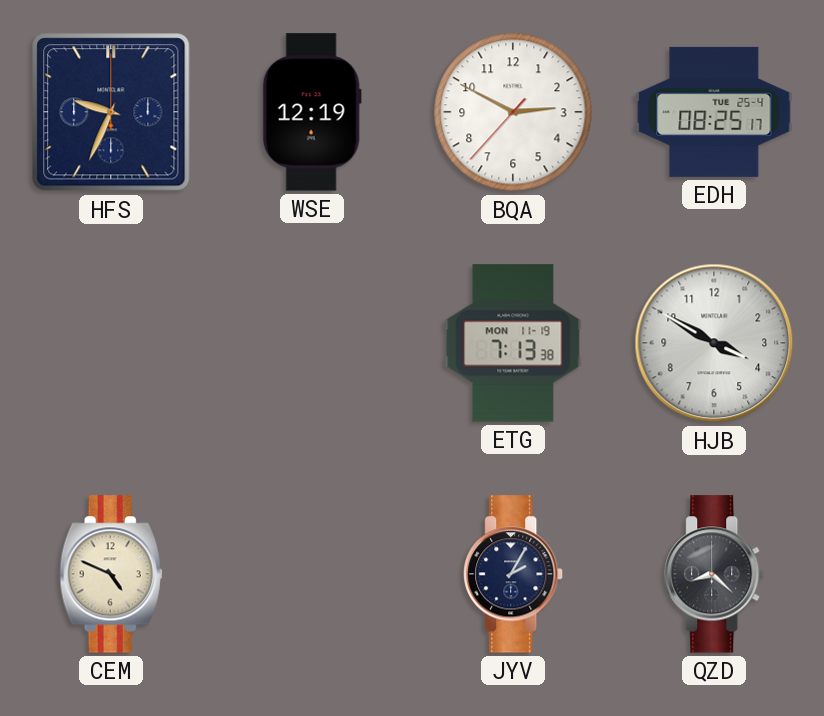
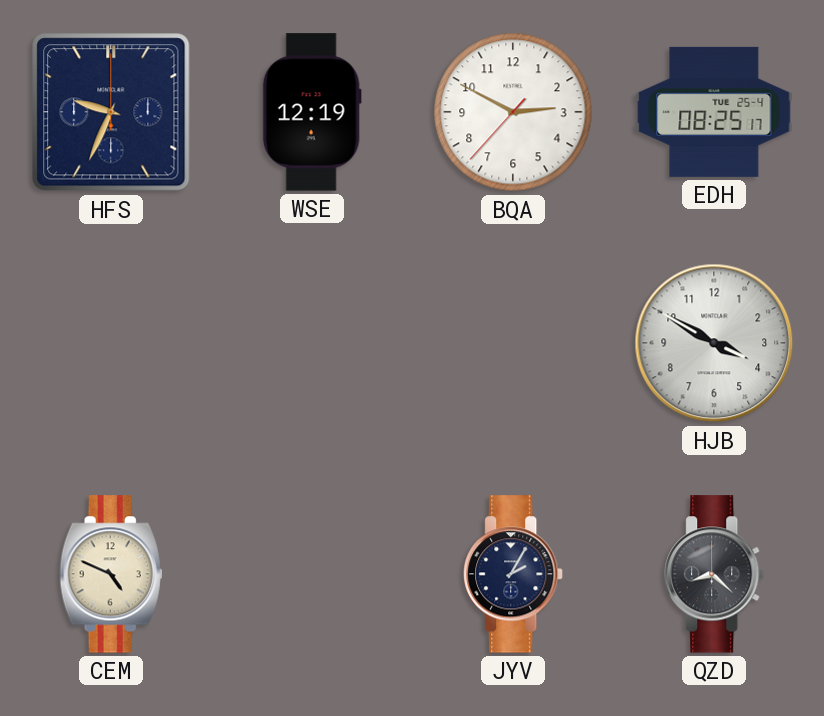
ETG: 7:13 -> none (513, 343)
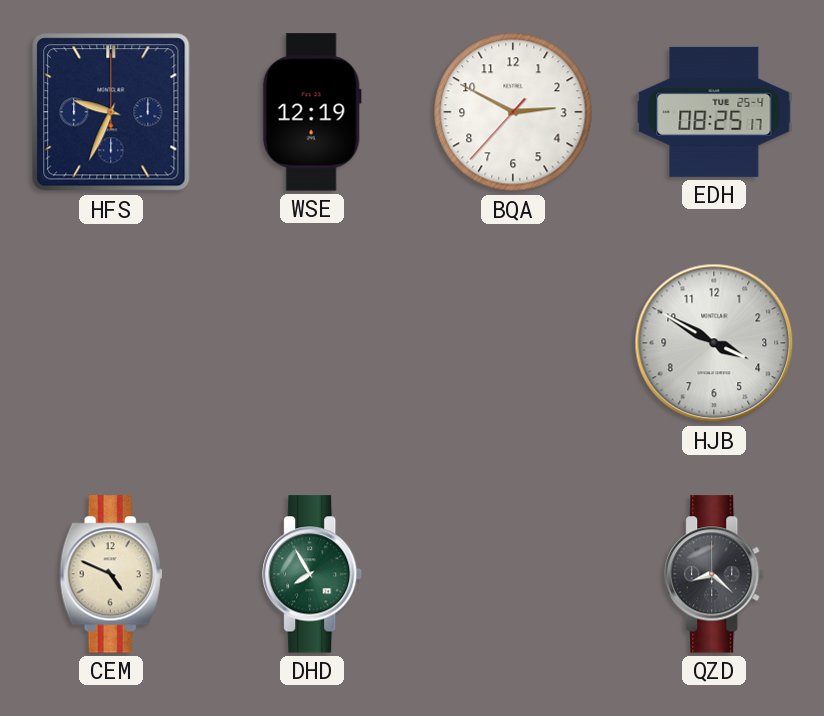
DHD: none -> 7:55 (313, 574)
JYV: 2:05 -> none (514, 574)
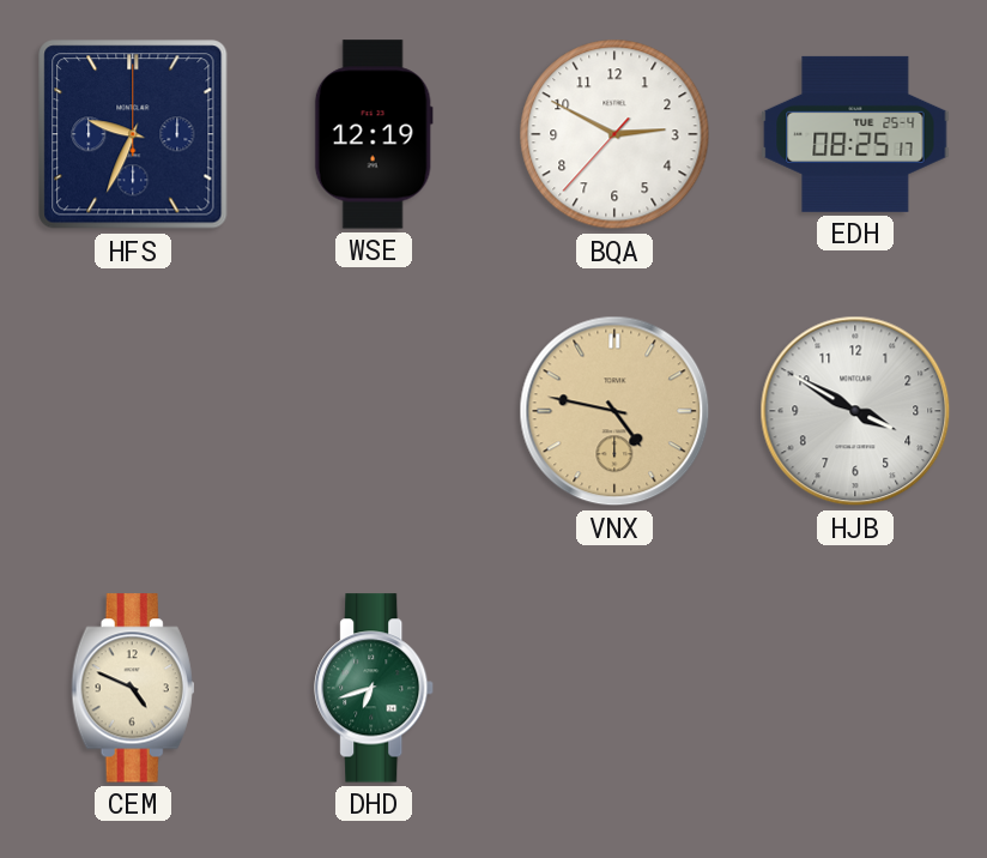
VNX: none -> 4:47 (614, 411)
DHD: 7:55 -> 6:42 (375, 688)
QZD: 8:22 -> none (715, 574)
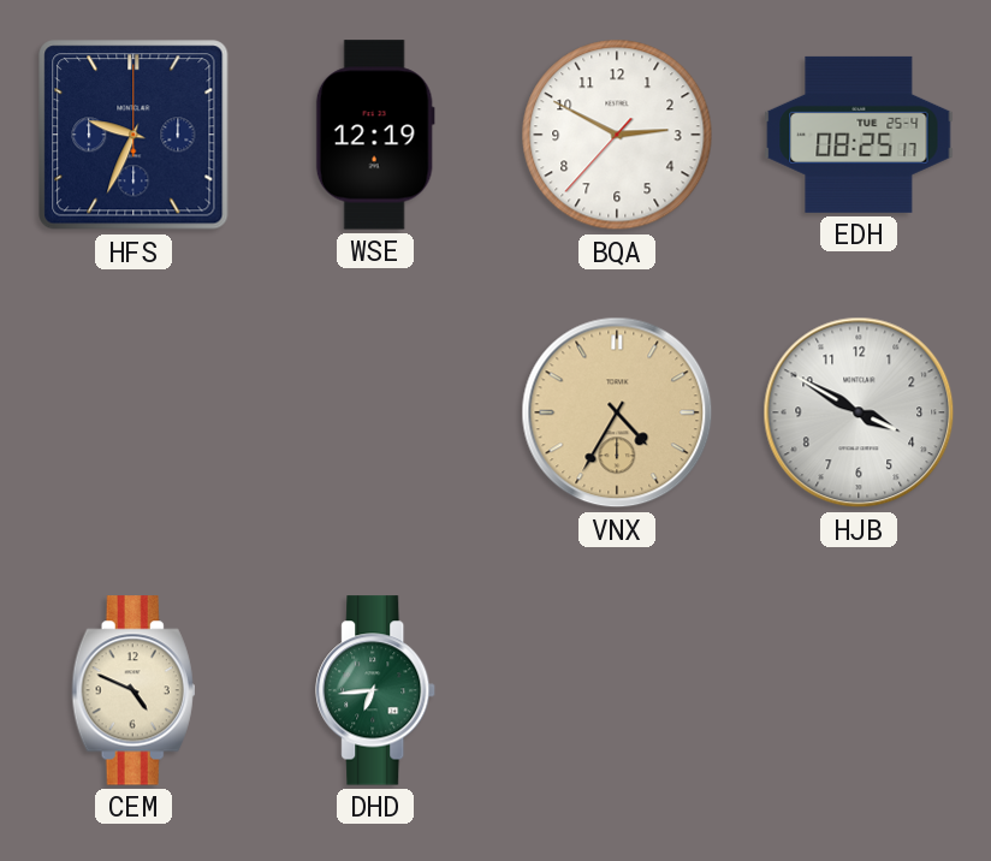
VNX: 4:47 -> 4:35 (617, 412)
DHD: 6:42 -> 6:44 (376, 690)
